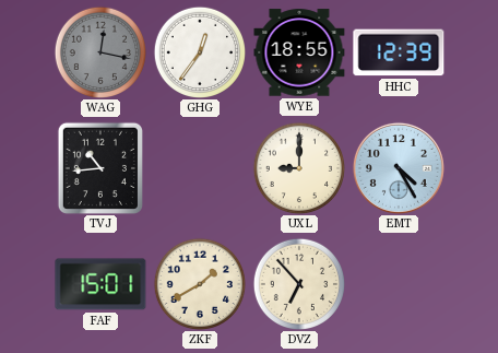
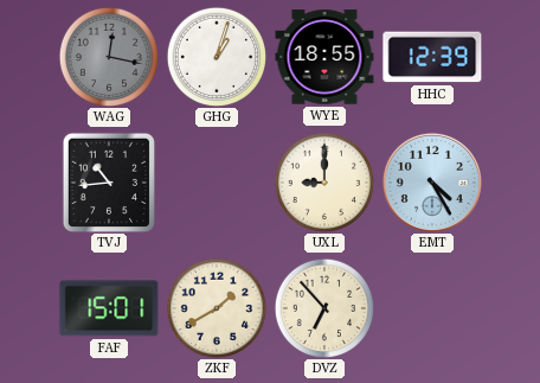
GHG: 12:36 -> 1:03 (216, 56)
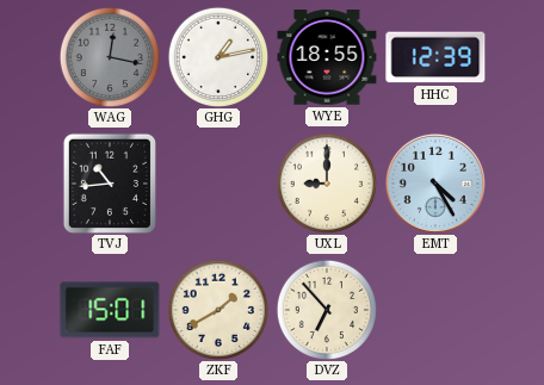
GHG: 1:03 -> 1:13 (217, 56)
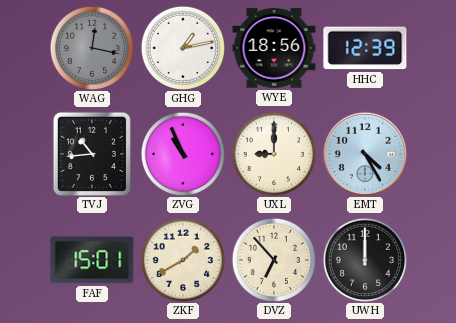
WYE: 18:55 -> 18:56 (274, 48)
ZVG: none -> 10:56 (182, 153)
UWH: none -> 12:00 (364, 259)
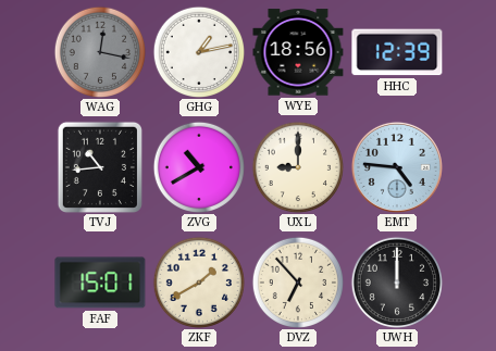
ZVG: 10:56 -> 10:40 (198, 166)
EMT: 4:25 -> 4:46 (397, 167)
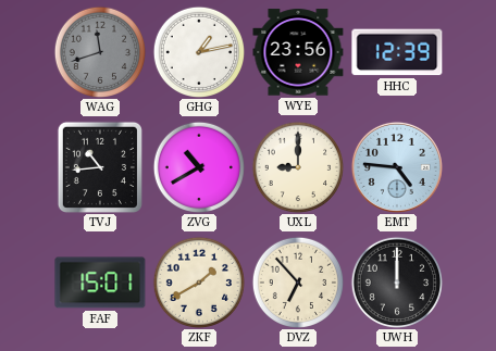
WAG: 12:17 -> 11:42 (99, 51)
WYE: 18:56 -> 23:56 (298, 52)
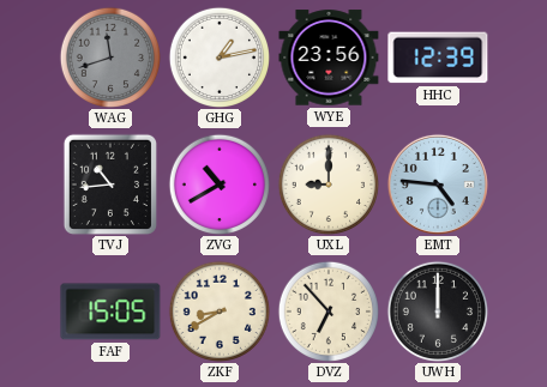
FAF: 15:01 -> 15:05 (110, 312)
ZKF: 1:40 -> 8:40 (218, 310)
